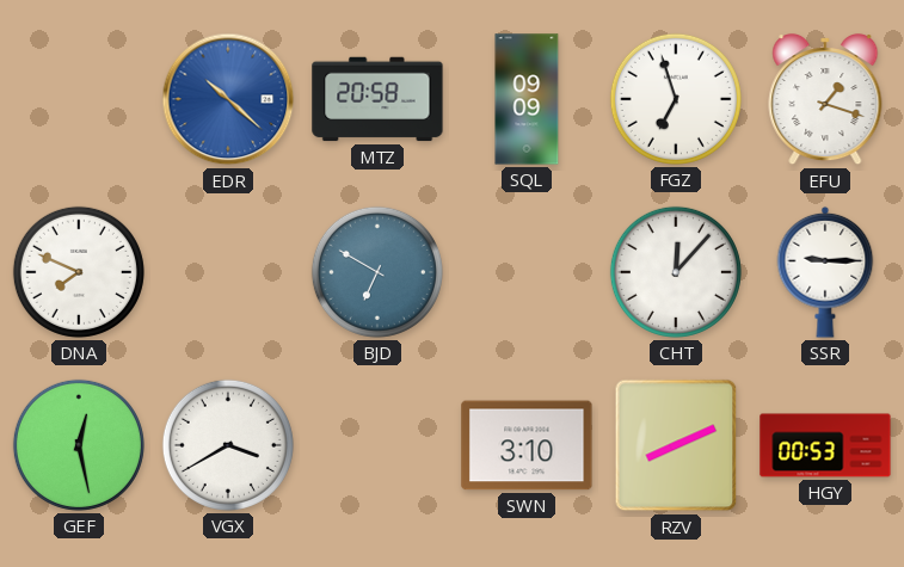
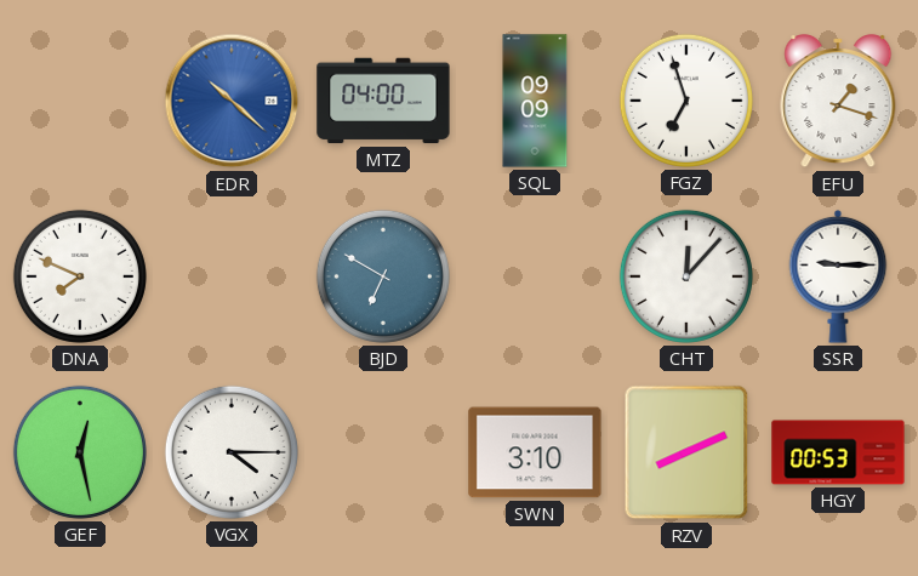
MTZ: 20:58 -> 04:00 (383, 101)
VGX: 3:40 -> 4:15 (232, 452)
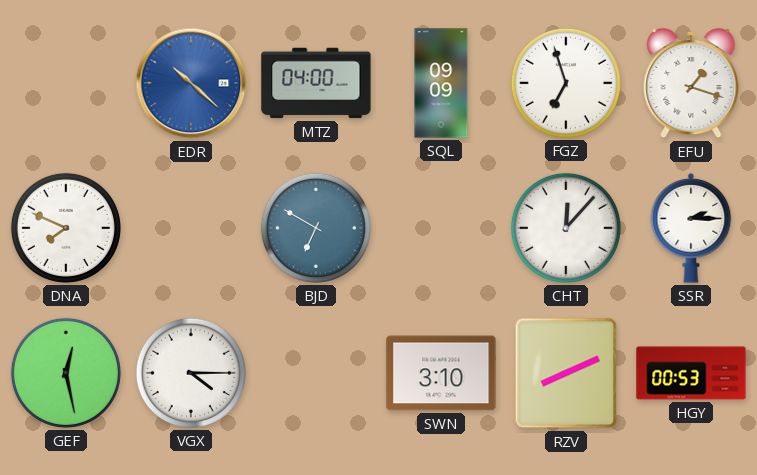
SSR: 9:15 -> 2:15 (691, 228)
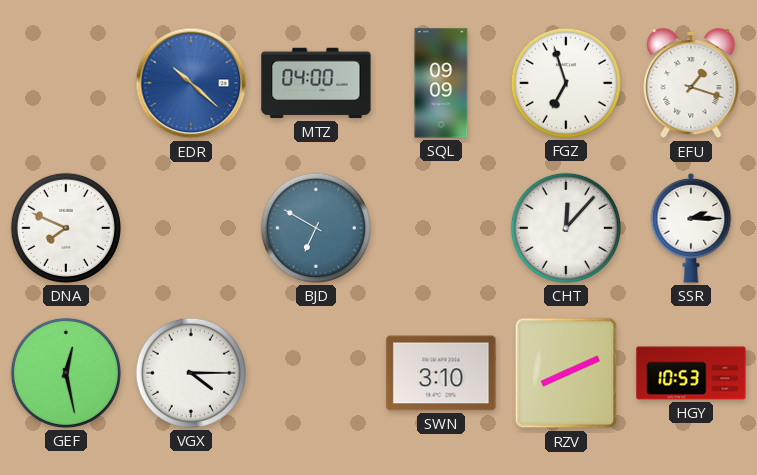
HGY: 00:53 -> 10:53 (691, 373)
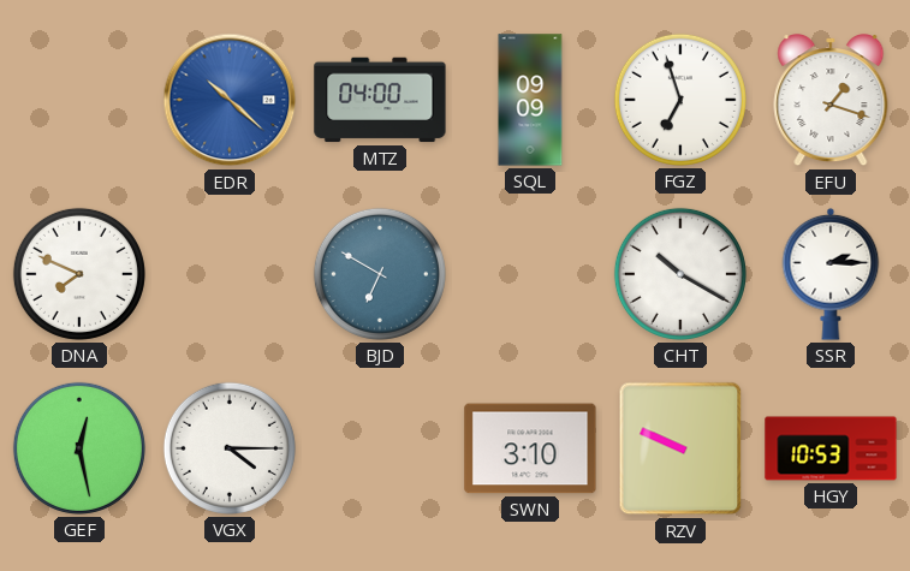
CHT: 12:07 -> 10:20 (680, 274)
RZV: 8:11 -> 9:49 (680, 448)
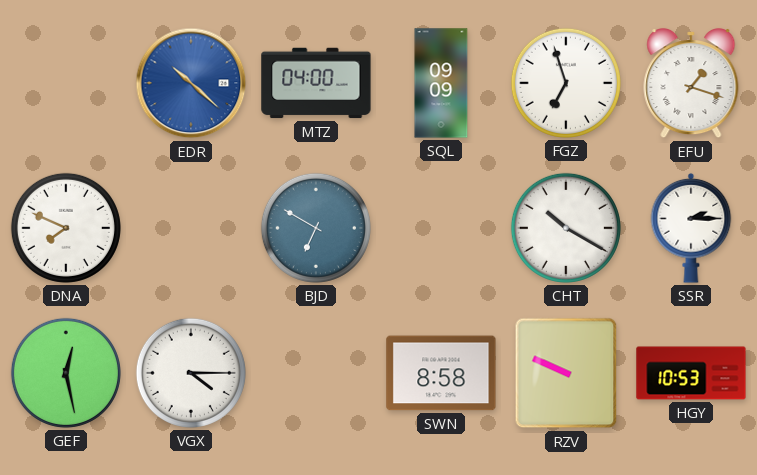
SWN: 3:10 -> 8:58 (441, 373)
